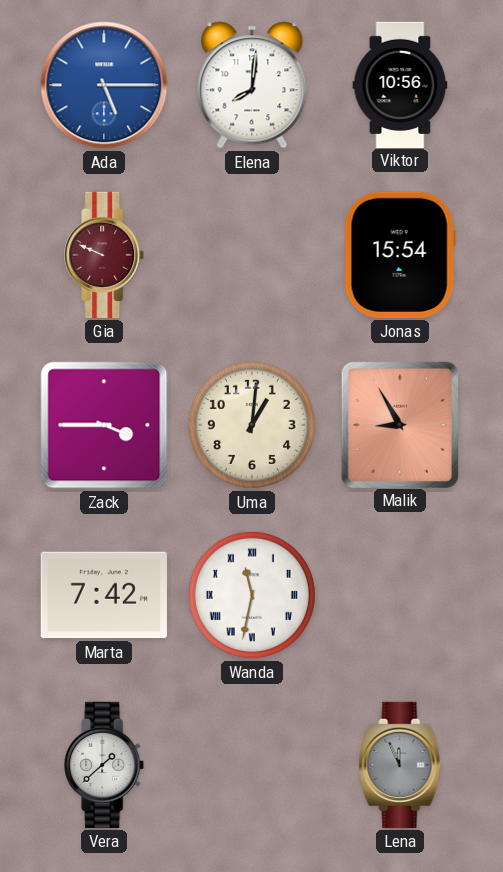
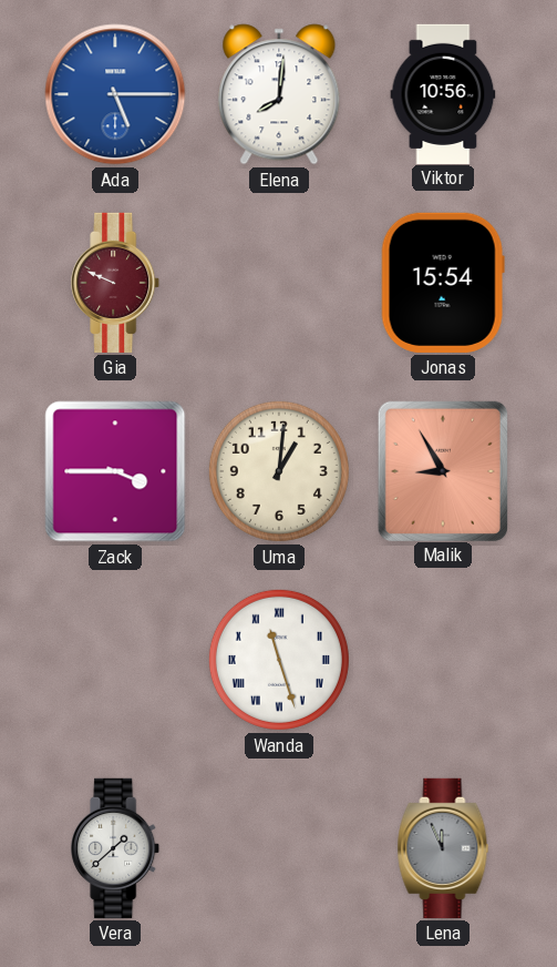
Marta: 7:42 -> none (104, 595)
Wanda: 11:32 -> 11:27 (279, 660)
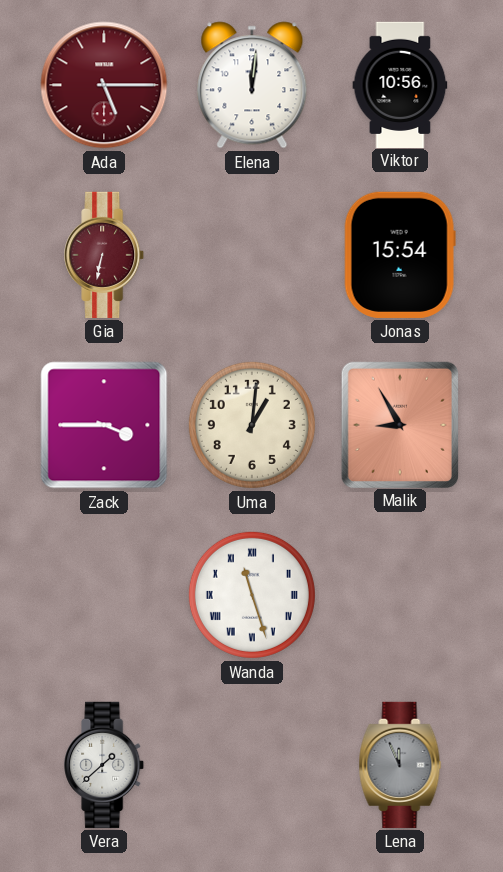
Ada dial: blue -> burgundy (104, 85)
Elena: 8:01 -> 12:01 (252, 85)
Gia: 9:49 -> 6:32 (105, 255)
